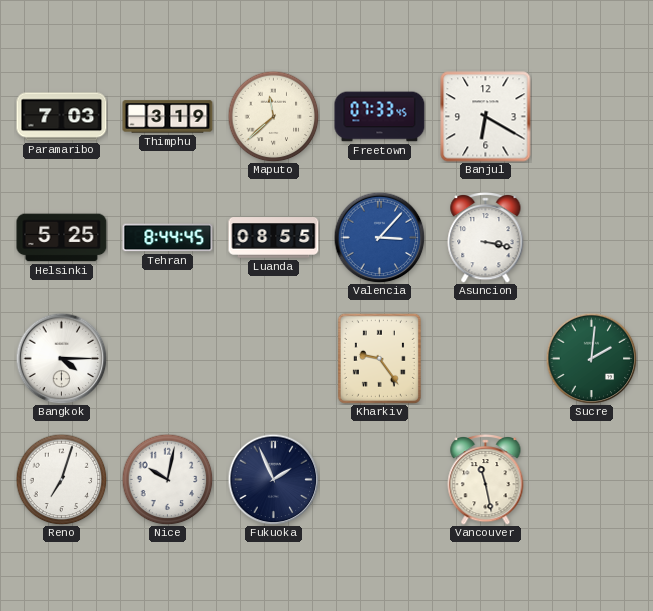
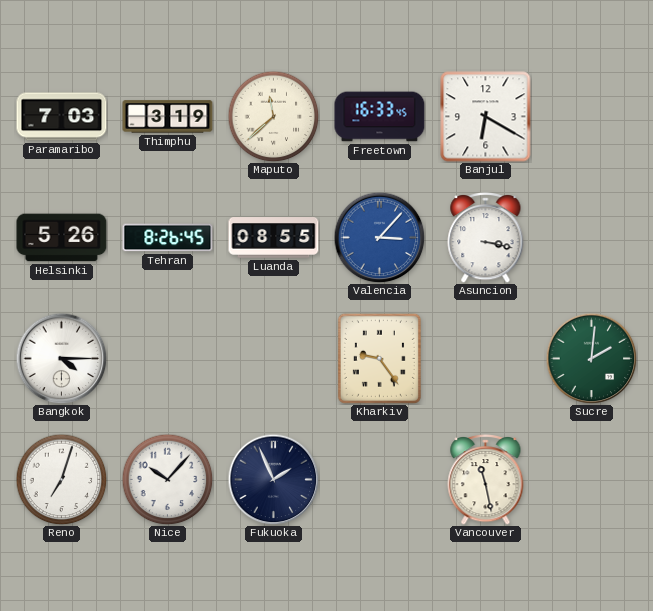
Freetown: 07:33 -> 16:33 (380, 117)
Helsinki: 5:25 -> 5:26 (62, 238)
Tehran: 8:44 -> 8:26 (168, 238)
Nice: 10:02 -> 10:07 (167, 479)
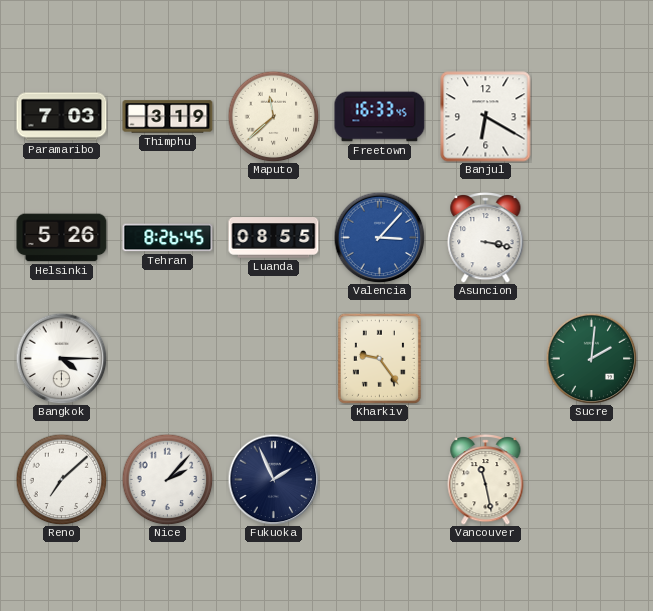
Reno: 7:03 -> 7:08 (61, 479)
Nice: 10:07 -> 2:07 (167, 479)
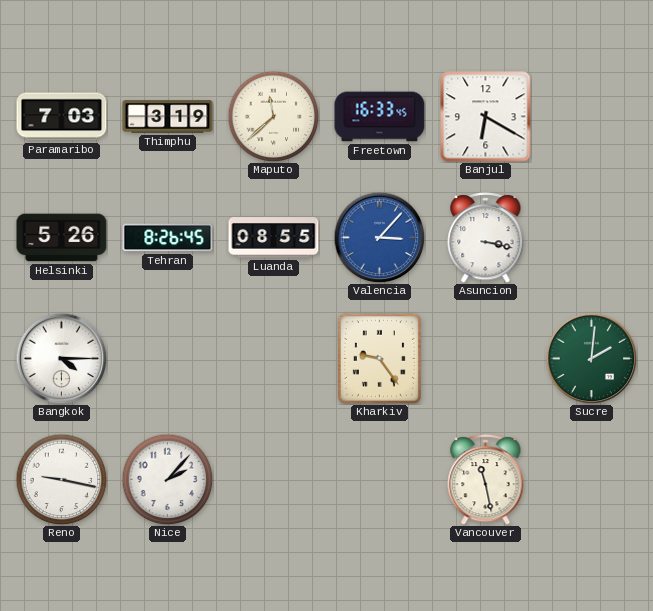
Reno: 7:08 -> 9:17 (61, 479)
Fukuoka: 1:56 -> none (273, 479)
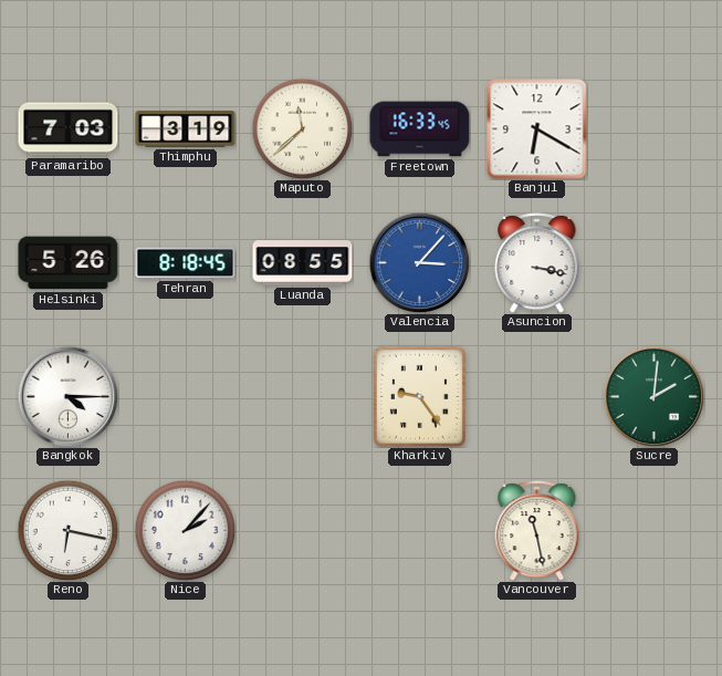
Tehran: 8:26 -> 8:18 (186, 263)
Reno: 9:17 -> 6:17 (67, 530)
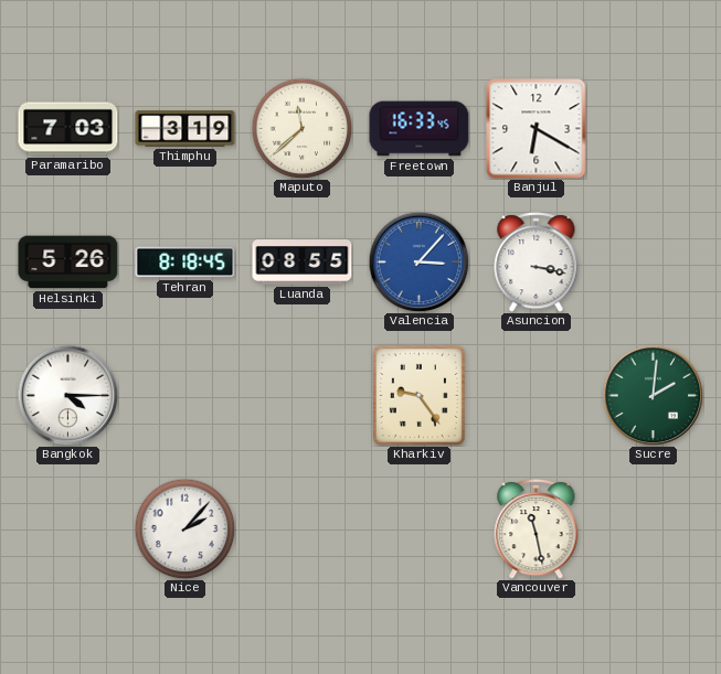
Reno: 6:17 -> none (67, 530)
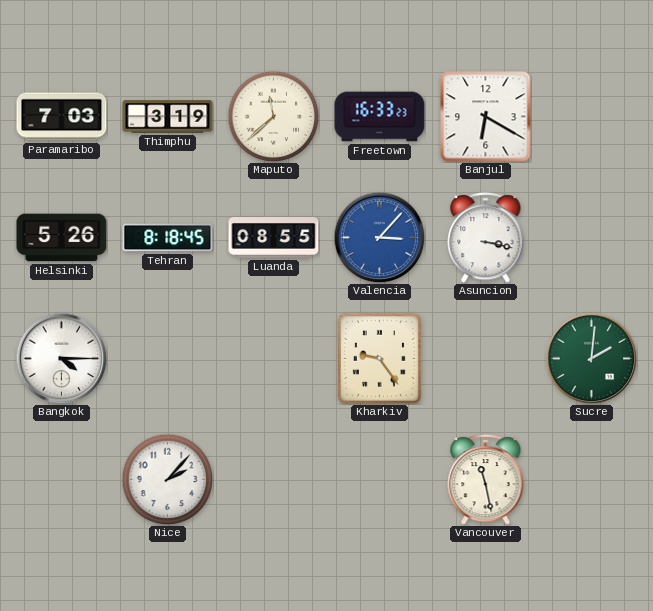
Freetown: 16:33:45 -> 16:33:23 (380, 117)
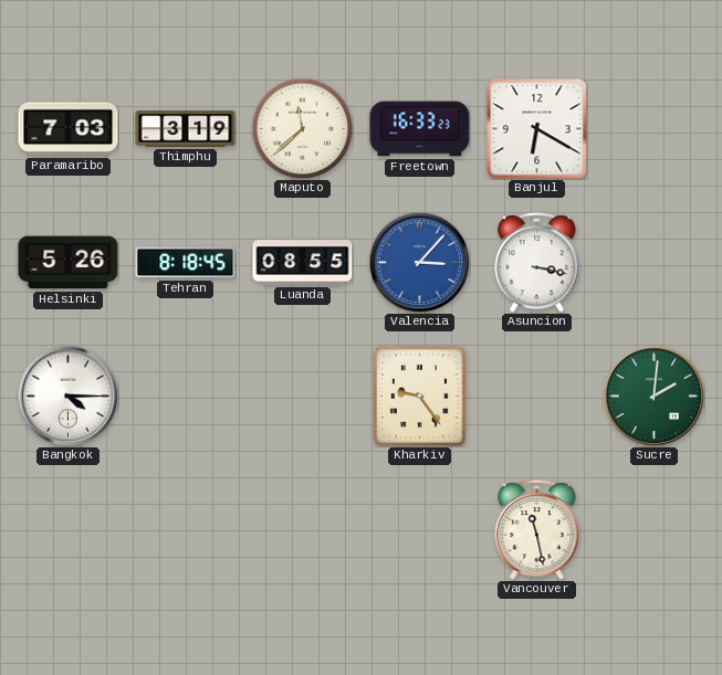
Nice: 2:07 -> none (167, 479)
